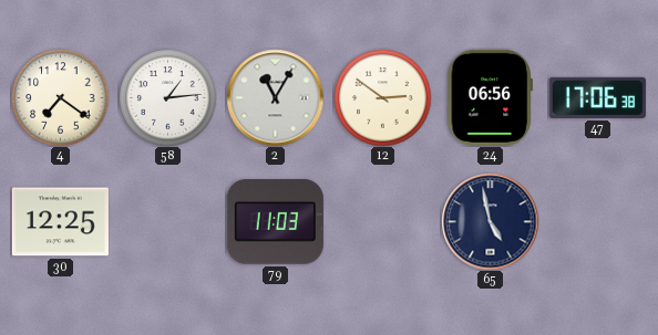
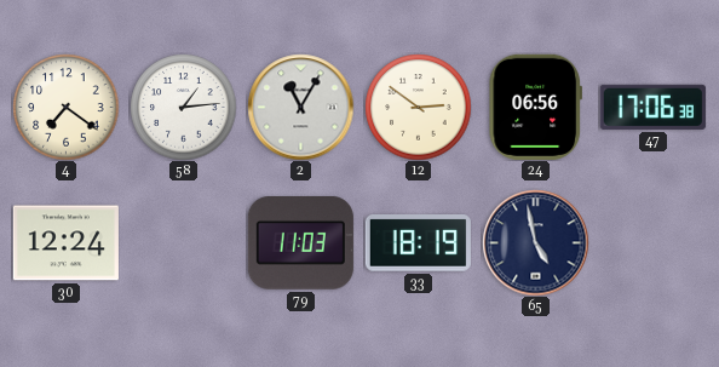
30: 12:25 -> 12:24 (65, 243)
33: none -> 18:19 (418, 243)
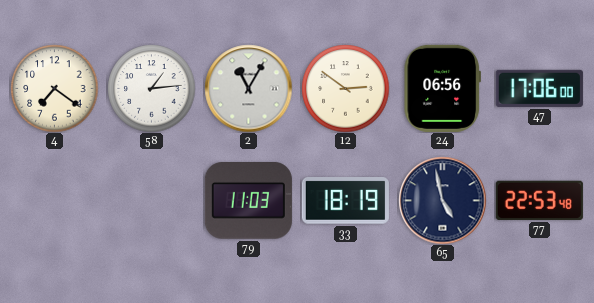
47: 17:06:38 -> 17:06:00 (539, 88)
30: 12:24 -> none (65, 243)
77: none -> 22:53 (539, 200)
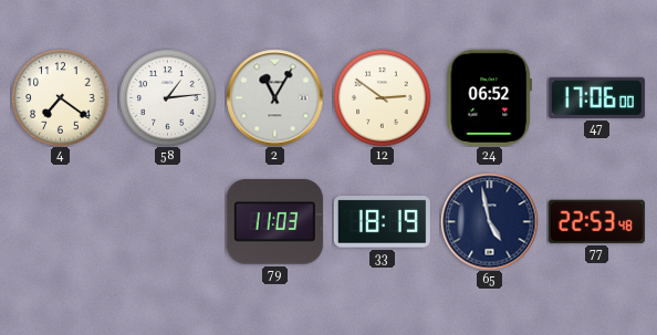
24: 06:56 -> 06:52 (489, 97)
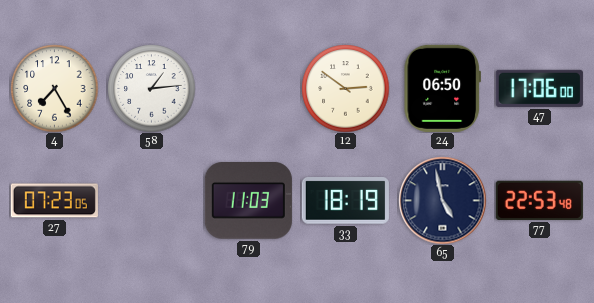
4: 7:21 -> 7:25 (54, 88)
2: 11:05 -> none (274, 97)
24: 06:52 -> 06:50 (442, 88)
27: none -> 07:23 (54, 201)
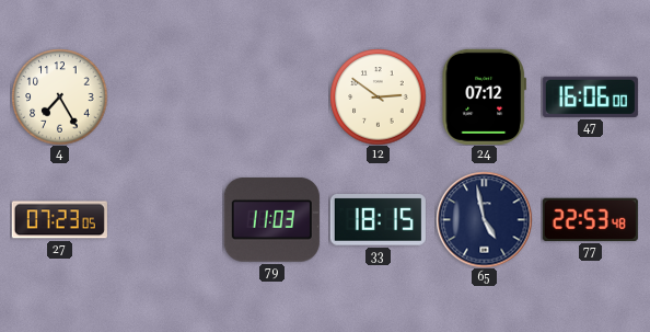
58: 1:14 -> none (151, 88)
24: 06:50 -> 07:12 (484, 96)
47: 17:06 -> 16:06 (590, 96)
33: 18:19 -> 18:15 (378, 220)
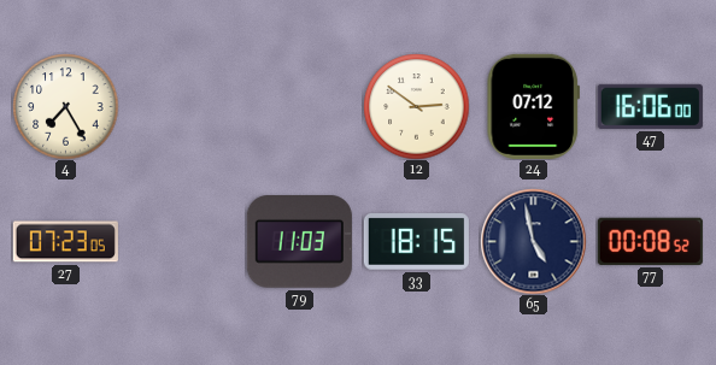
77: 22:53 -> 00:08 (650, 241)
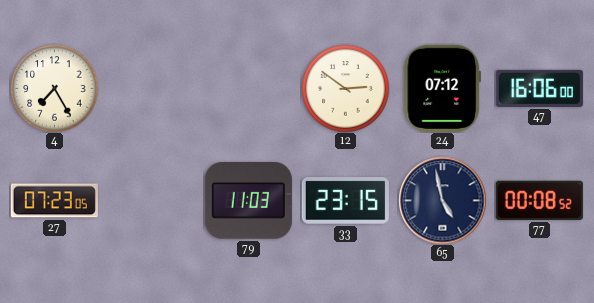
33: 18:15 -> 23:15 (345, 201)
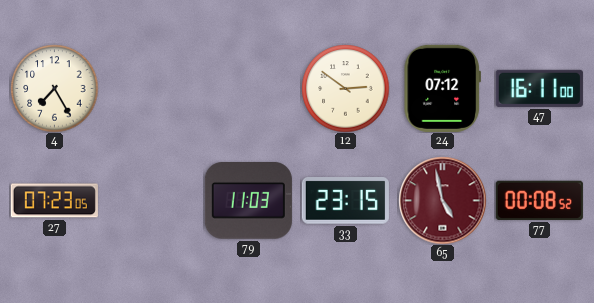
47: 16:06 -> 16:11 (539, 88)
65 dial: navy -> burgundy (442, 200)
